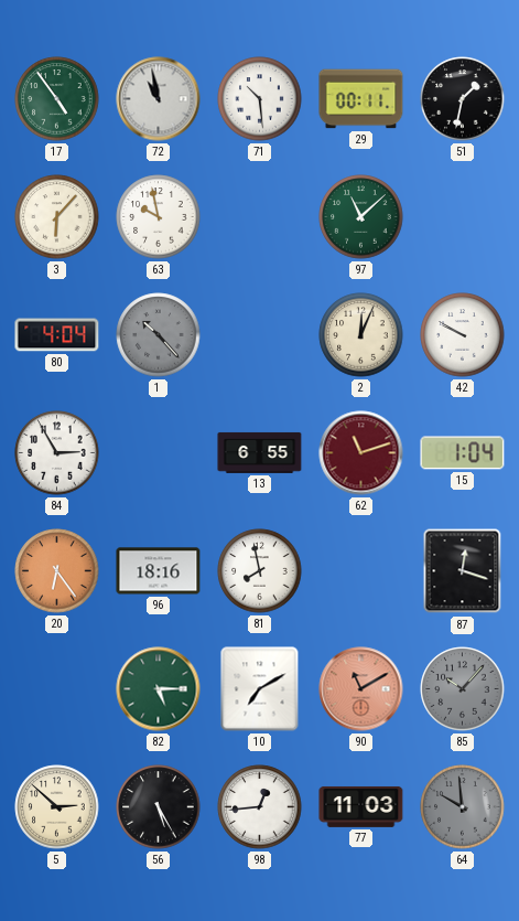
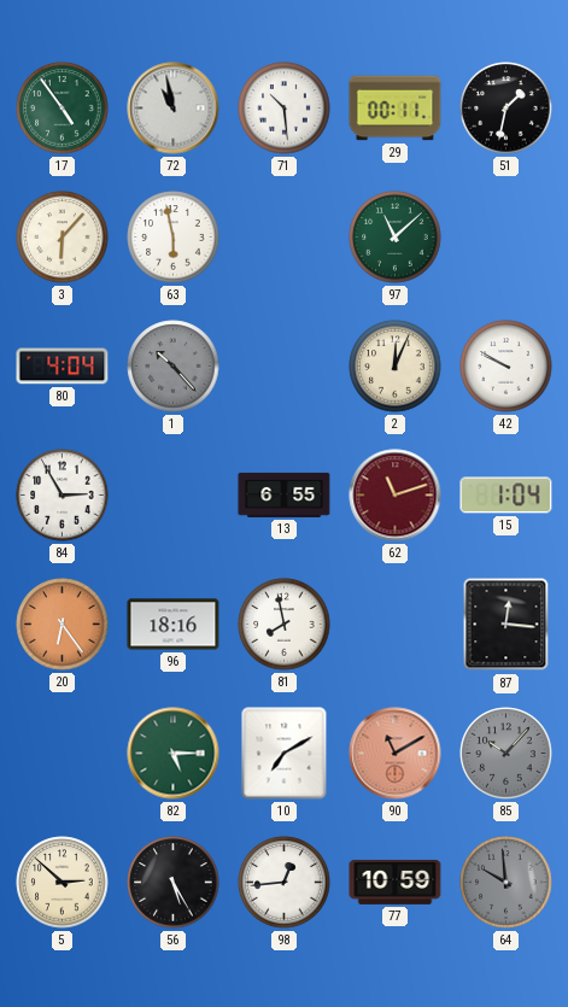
63: 9:58 -> 5:58 (174, 238)
87: 12:18 -> 12:16 (506, 625)
77: 11:03 -> 10:59 (396, 882)
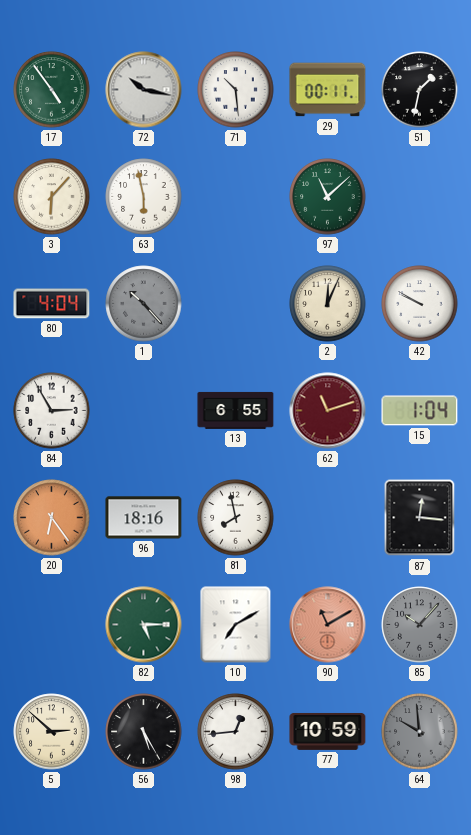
72: 10:58 -> 10:17 (144, 90)
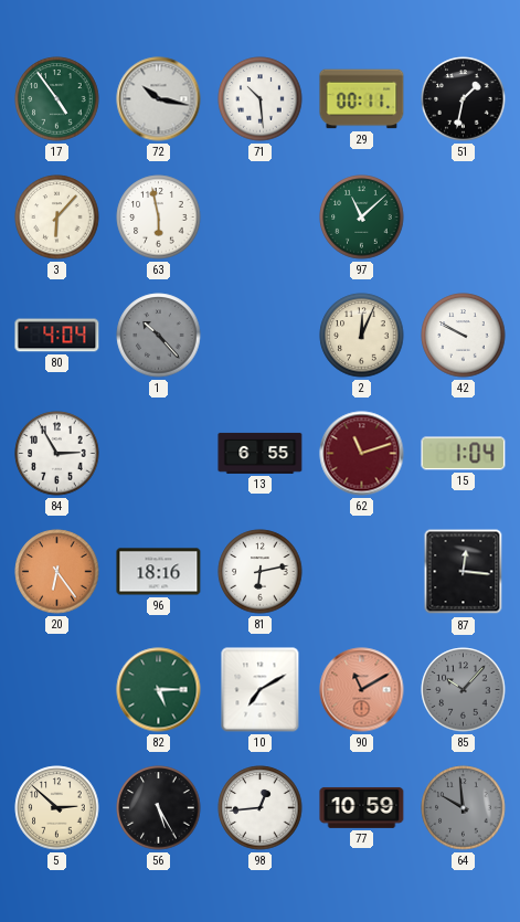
81: 7:58 -> 6:13 (261, 572)
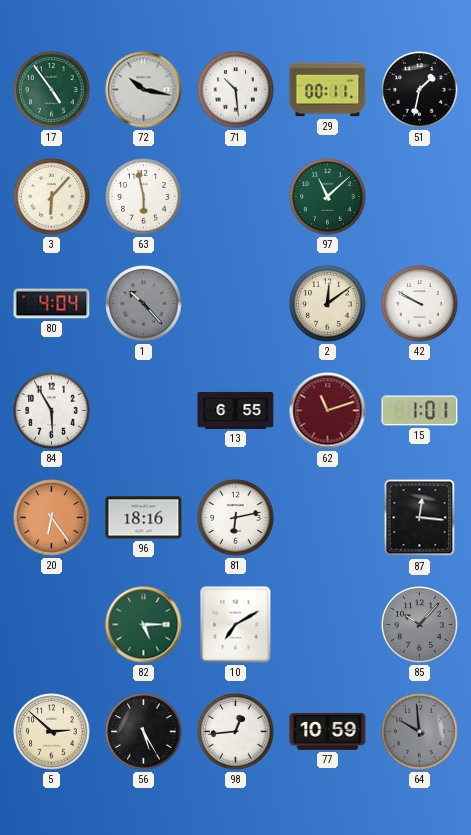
2: 12:04 -> 12:09 (328, 304)
84: 2:55 -> 5:55 (52, 411)
15: 1:04 -> 1:01 (420, 411)
90: 11:10 -> none (362, 690)
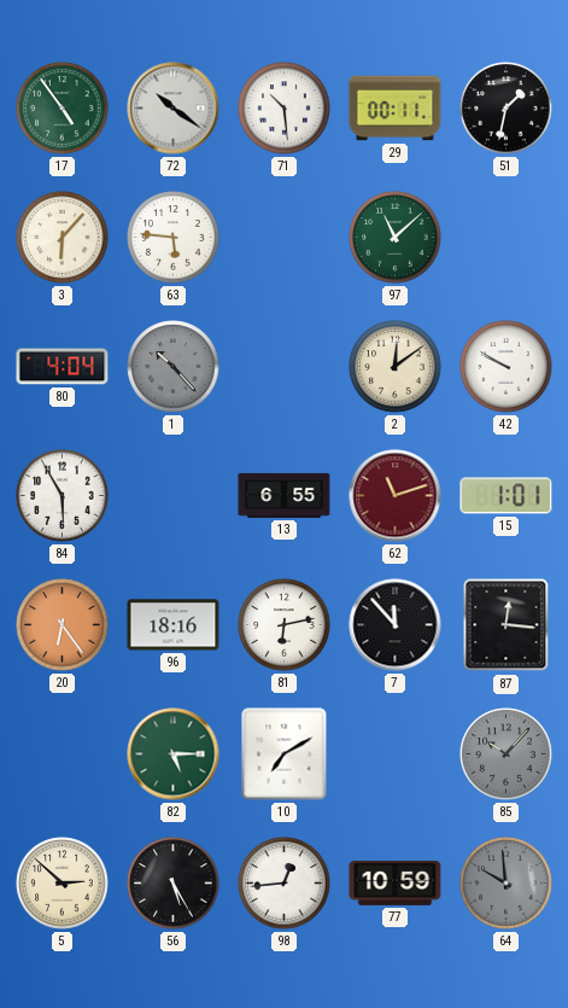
72: 10:17 -> 10:21 (174, 109)
63: 5:58 -> 5:46 (174, 238)
7: none -> 11:53 (396, 625)
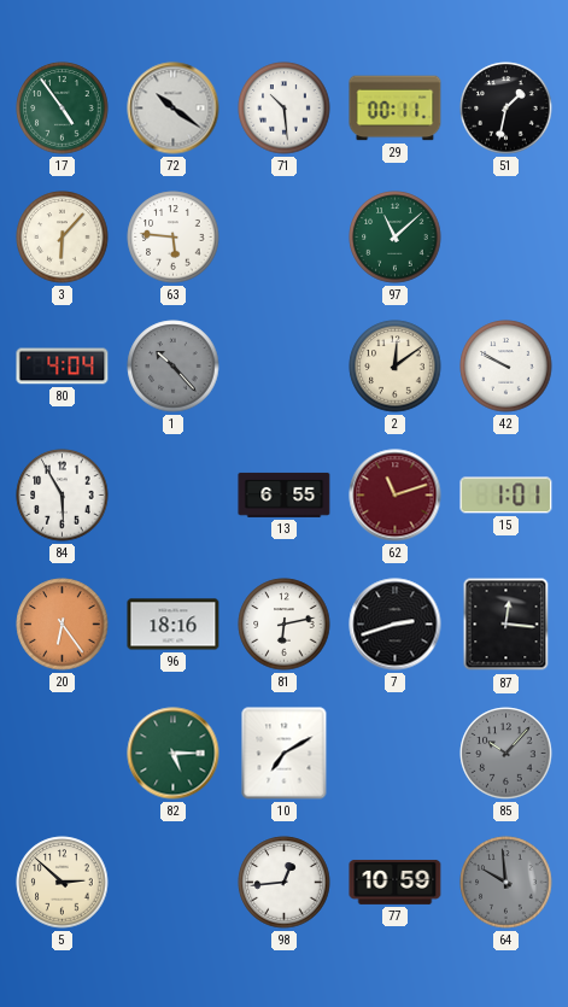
7: 11:53 -> 2:42 (396, 625)
56: 5:25 -> none (174, 884)
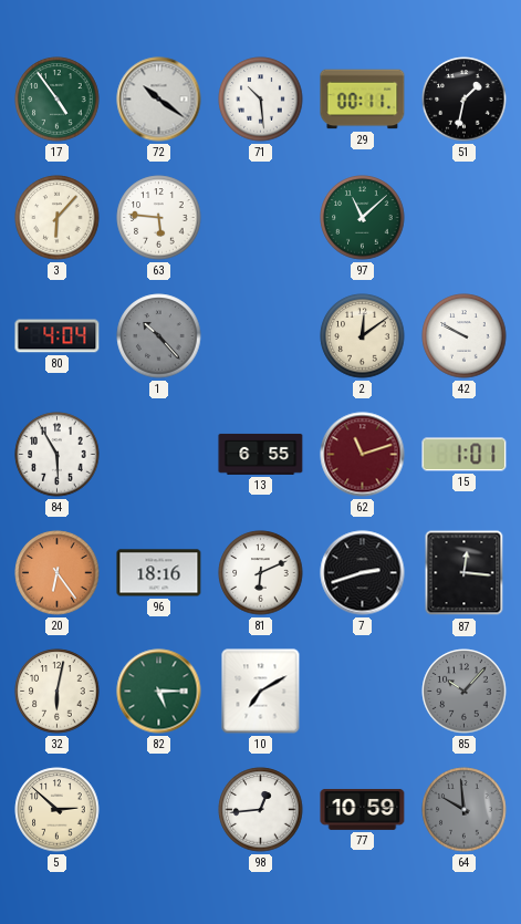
81: 6:13 -> 6:11 (261, 573)
32: none -> 6:02 (58, 692)
